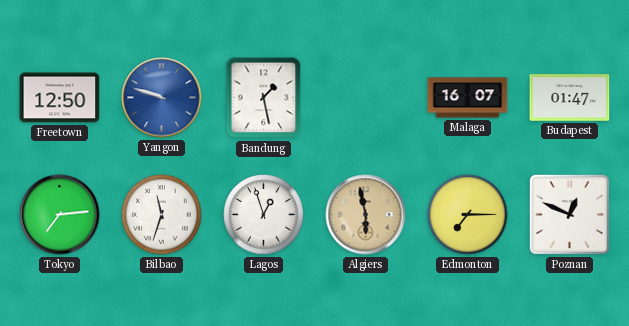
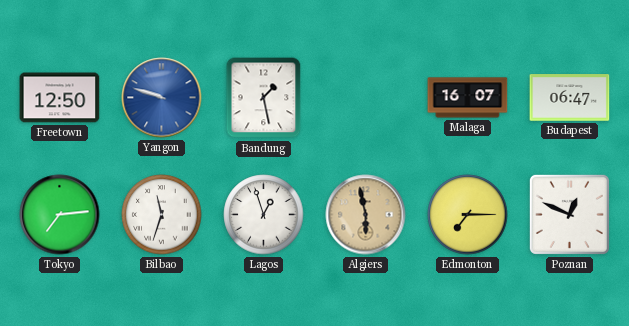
Budapest: 01:47 -> 06:47 (570, 98)
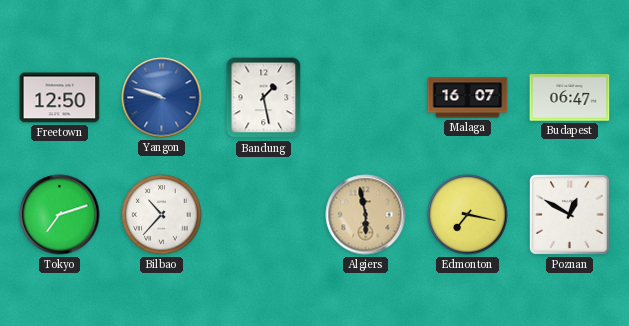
Tokyo: 7:14 -> 7:12 (60, 215)
Bilbao: 11:33 -> 10:37 (162, 215)
Lagos: 12:57 -> none (264, 215)
Edmonton: 7:15 -> 7:17 (468, 215)
Poznan: 12:49 -> 12:50 (569, 214)
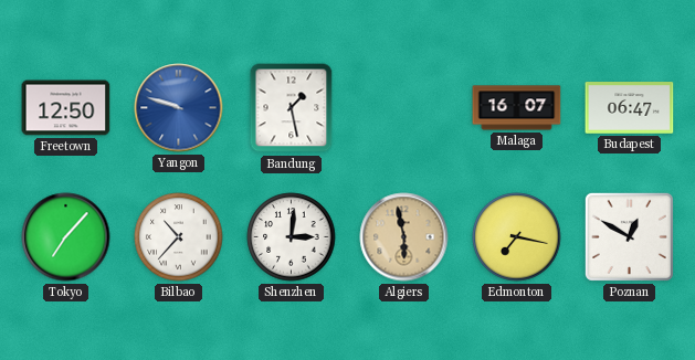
Tokyo: 7:12 -> 7:07 (66, 237)
Shenzhen: none -> 3:01 (292, 237)
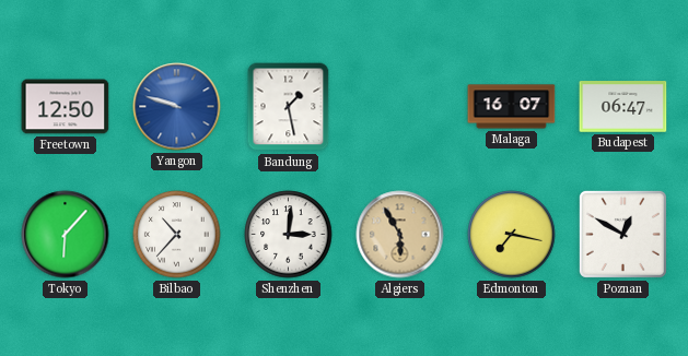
Tokyo: 7:07 -> 6:07 (66, 235)
Algiers: 5:58 -> 5:55 (400, 235)
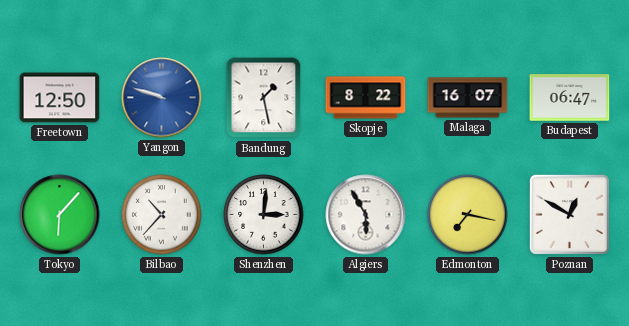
Skopje: none -> 8:22 (366, 98)
Algiers dial: champagne -> white (366, 215)
